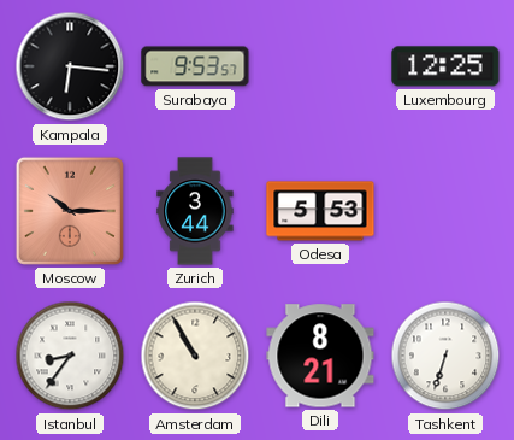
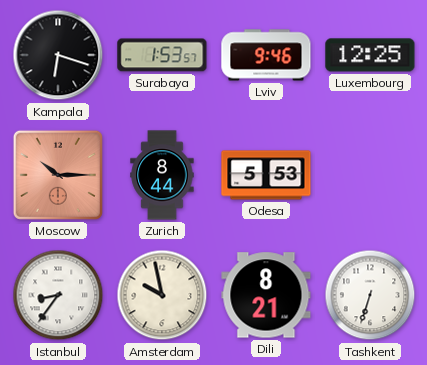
Kampala: 6:16 -> 6:18 (58, 55)
Surabaya: 9:53 -> 1:53 (162, 55)
Lviv: none -> 9:46 (266, 55)
Zurich: 3:44 -> 8:44 (162, 175)
Amsterdam: 10:55 -> 9:58 (162, 295)
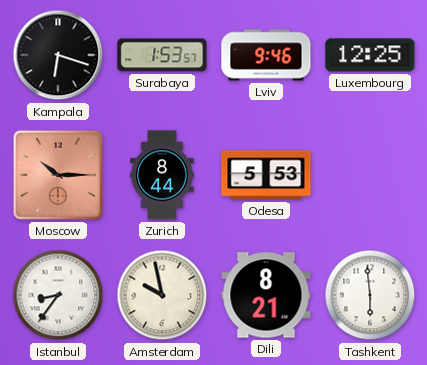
Tashkent: 6:33 -> 5:59 (370, 295)
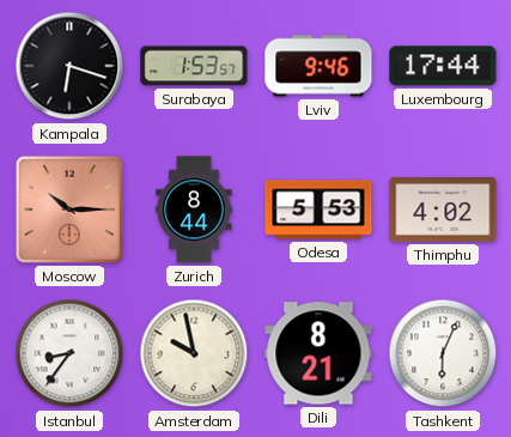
Luxembourg: 12:25 -> 17:44 (443, 66)
Thimphu: none -> 4:02 (443, 211)
Tashkent: 5:59 -> 6:04 (443, 353)
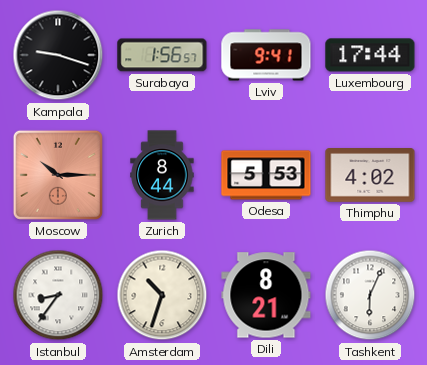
Kampala: 6:18 -> 9:18 (58, 55)
Surabaya: 1:53 -> 1:56 (162, 55)
Lviv: 9:46 -> 9:41 (266, 55)
Amsterdam: 9:58 -> 10:33 (162, 295)
